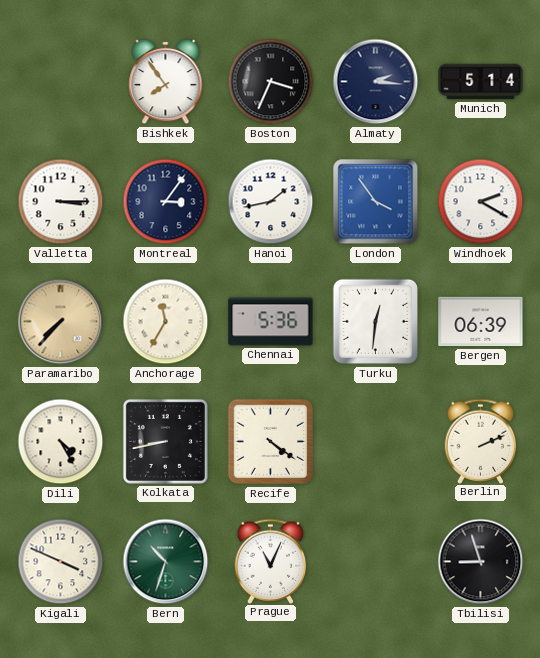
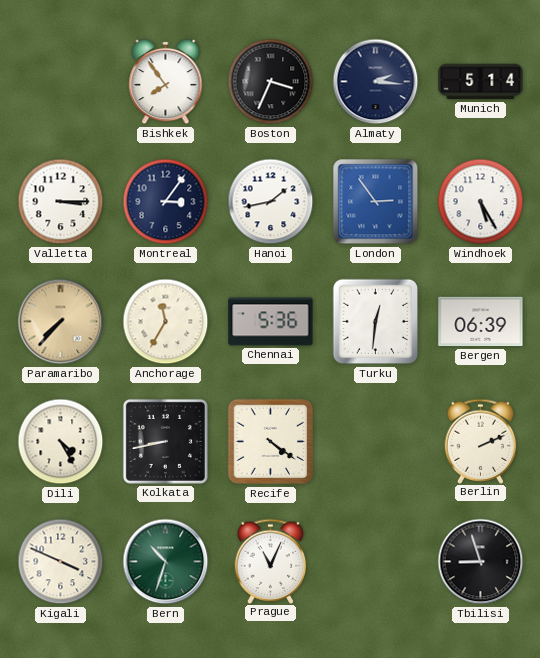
London: 3:54 -> 2:54 (376, 202)
Windhoek: 2:20 -> 5:25 (481, 202)
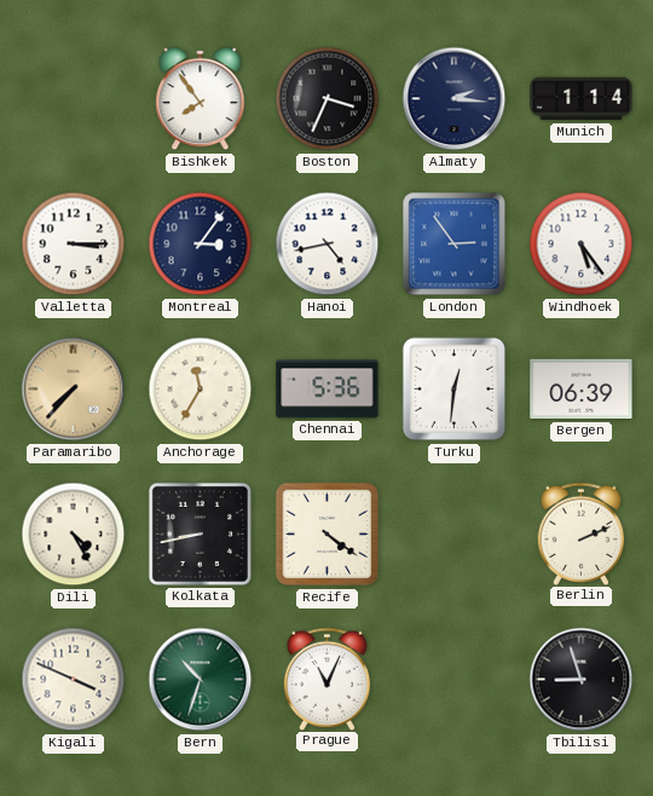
Munich: 5:14 -> 1:14 (582, 99)
Hanoi: 1:43 -> 4:43 (328, 244)
Windhoek: 5:25 -> 5:24 (582, 244)
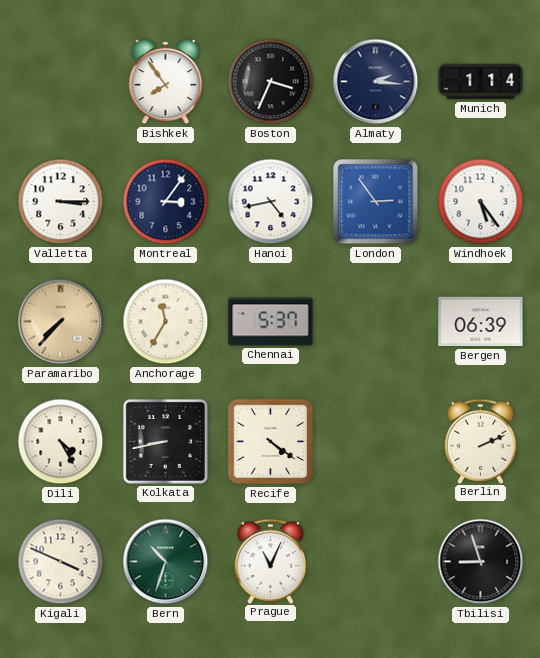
Chennai: 5:36 -> 5:37 (271, 322)
Turku: 12:31 -> none (455, 390)
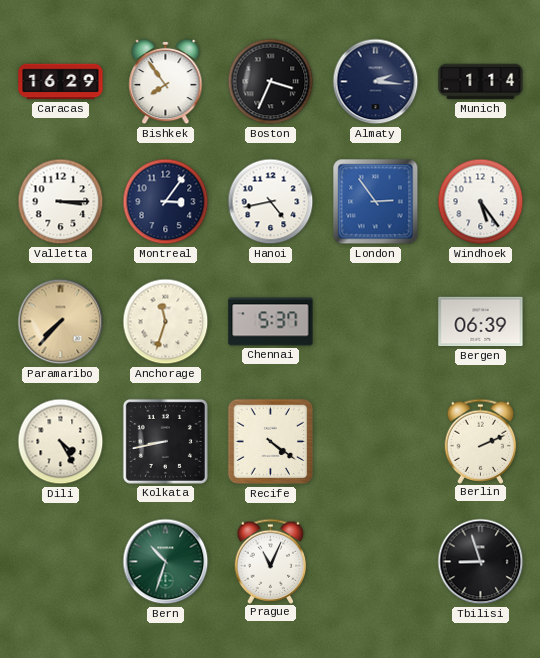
Caracas: none -> 16:29 (61, 82)
Anchorage: 11:35 -> 11:33 (166, 322)
Kigali: 3:49 -> none (61, 562)
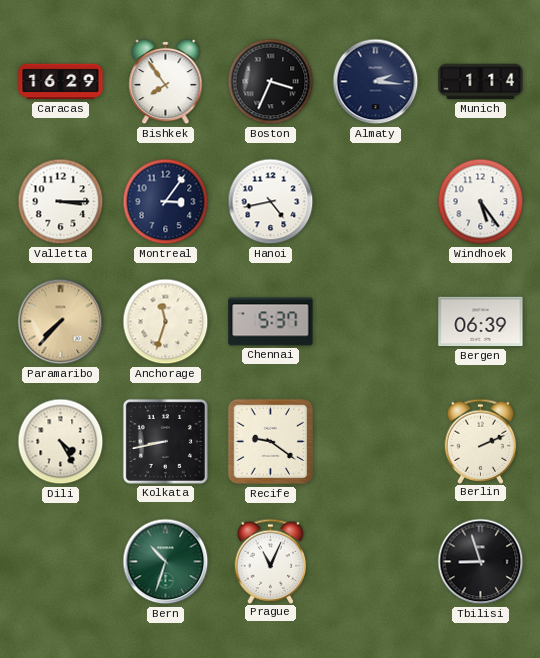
London: 2:54 -> none (376, 202)
Recife: 4:21 -> 9:21 (271, 442)
